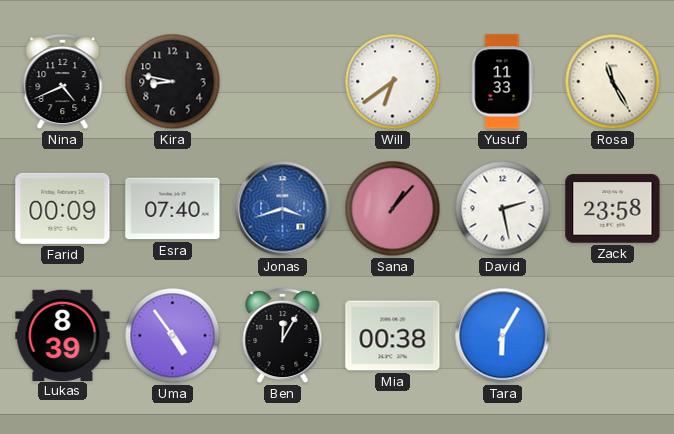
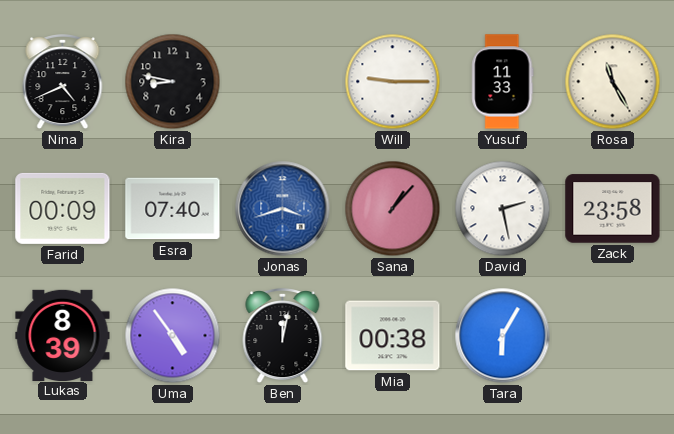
Will: 6:39 -> 9:15 (393, 82)
Ben: 12:05 -> 12:02 (283, 337)
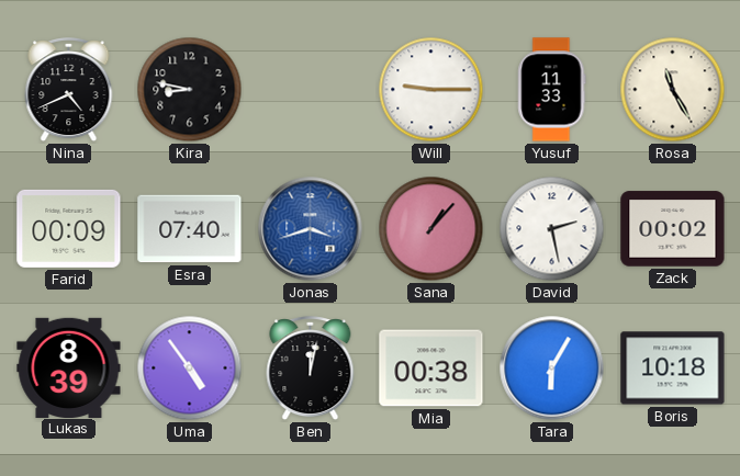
Zack: 23:58 -> 00:02 (673, 229)
Boris: none -> 10:18 (673, 369)
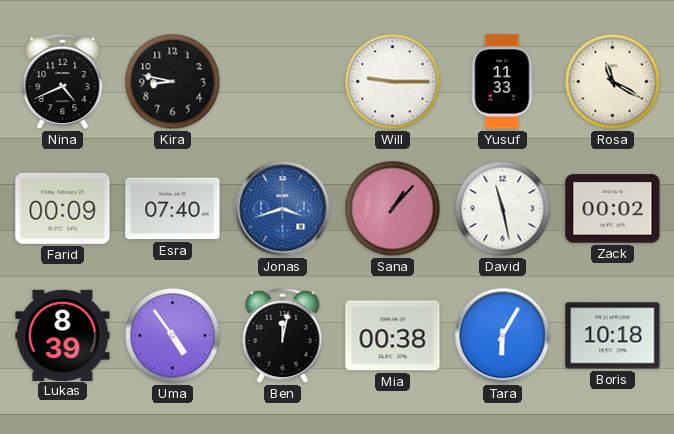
Rosa: 11:25 -> 11:20 (613, 82)
David: 2:28 -> 11:28 (503, 209)
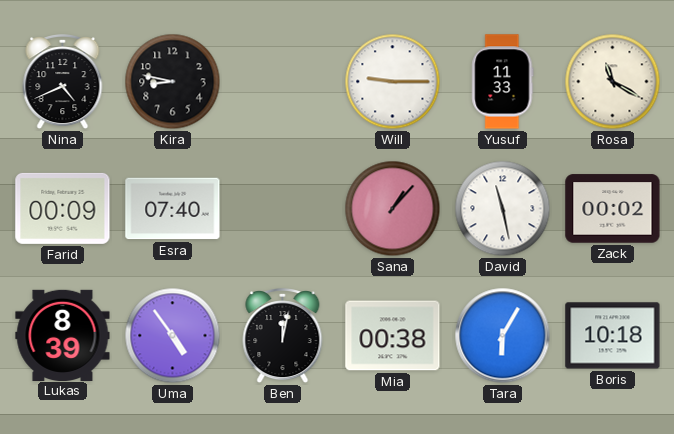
Jonas: 3:42 -> none (283, 209)
